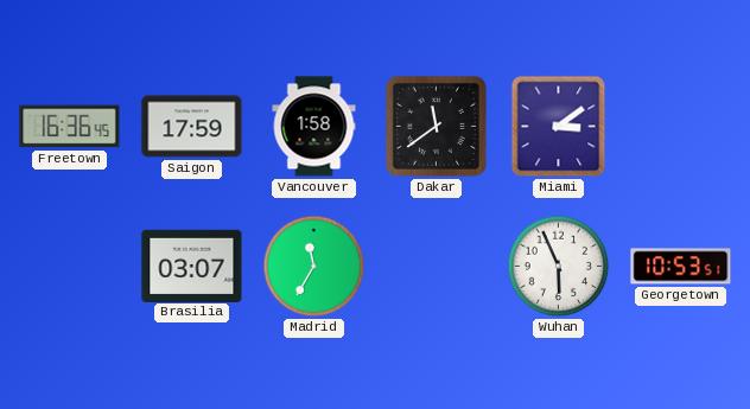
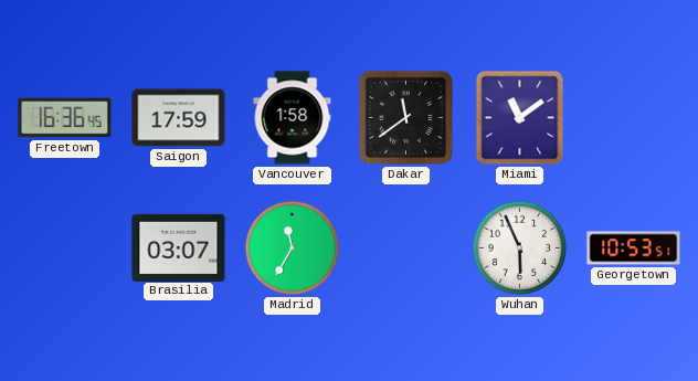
Miami: 3:09 -> 11:09 (520, 118)
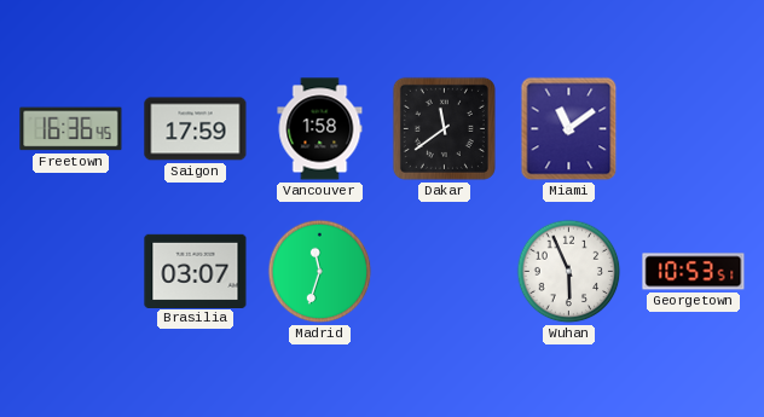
Madrid: 11:35 -> 11:33 (320, 272)
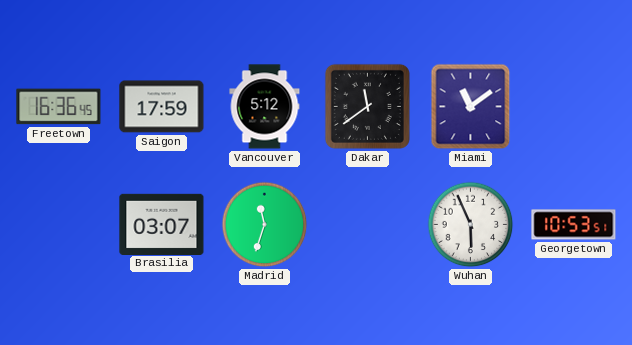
Vancouver: 1:58 -> 5:12 (265, 107)
